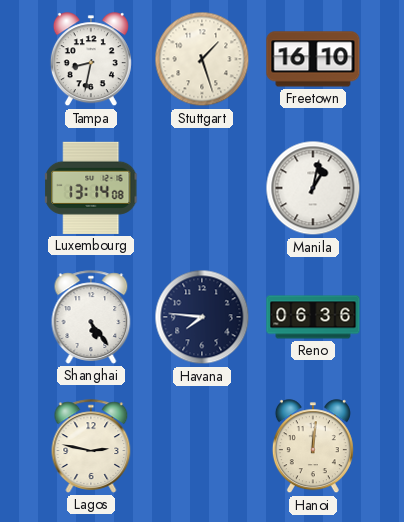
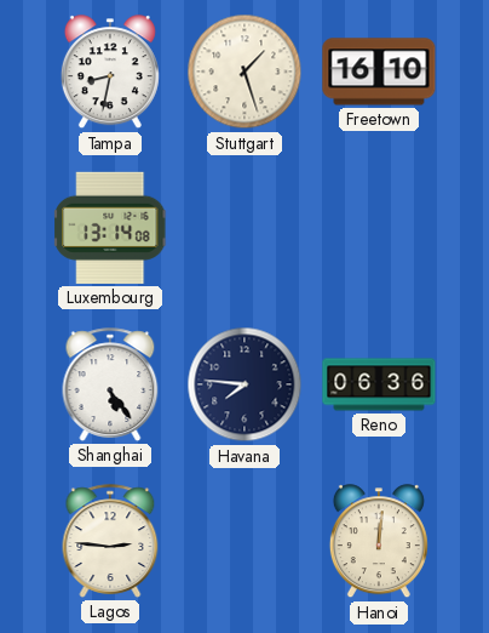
Manila: 1:02 -> none (313, 188)
Lagos: 2:47 -> 2:46 (110, 541)
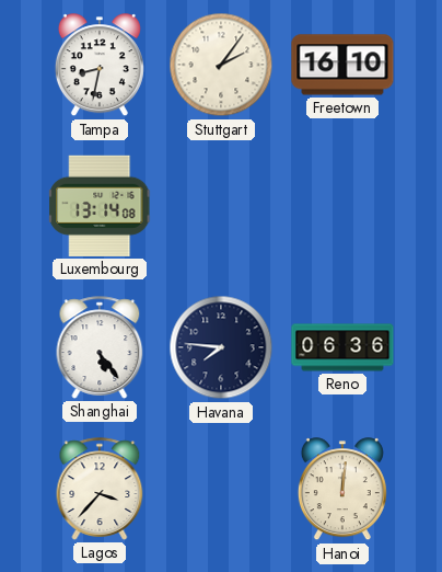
Stuttgart: 1:27 -> 2:06 (221, 65)
Lagos: 2:46 -> 3:37 (100, 489)
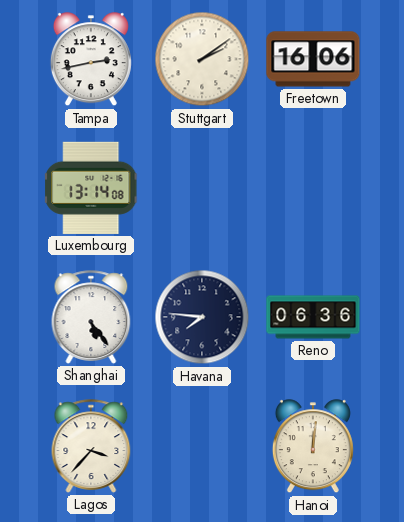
Tampa: 8:32 -> 2:43 (91, 60)
Stuttgart: 2:06 -> 2:09 (202, 59)
Freetown: 16:10 -> 16:06 (313, 59)
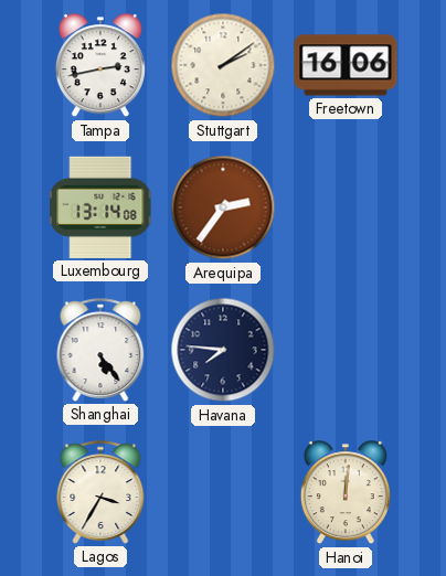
Arequipa: none -> 2:36 (223, 207)
Reno: 06:36 -> none (313, 317)
Lagos: 3:37 -> 3:35 (100, 492)
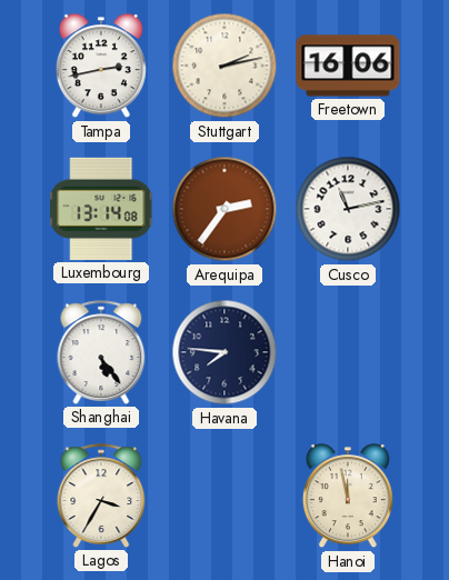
Stuttgart: 2:09 -> 2:13 (225, 66)
Cusco: none -> 11:13 (348, 209)
Hanoi: 12:01 -> 11:58 (348, 497)
